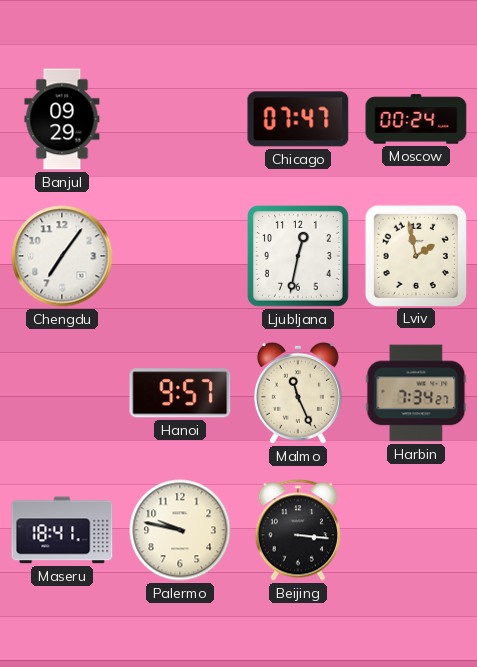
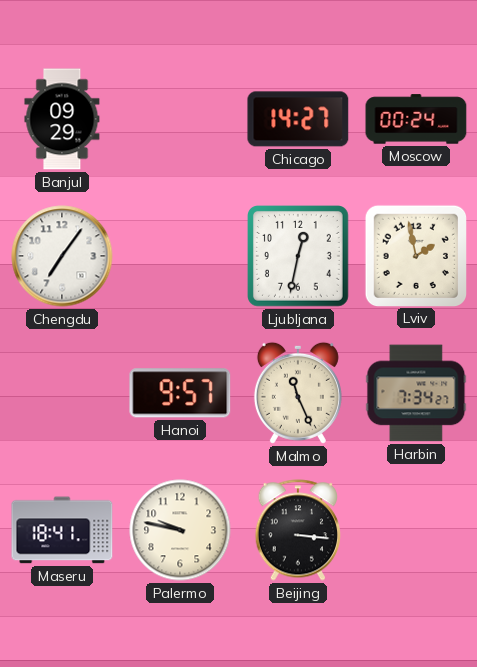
Chicago: 07:47 -> 14:27 (298, 119)
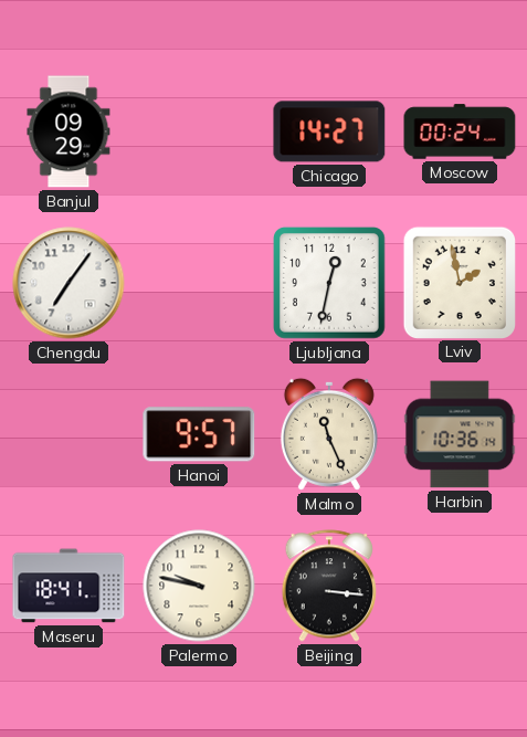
Harbin: 7:34 -> 10:36 (460, 434)
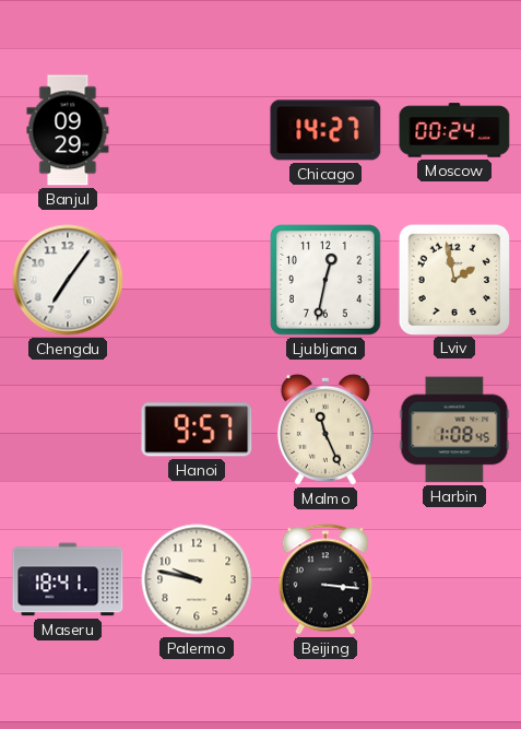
Harbin: 10:36 -> 1:08 (454, 430)
